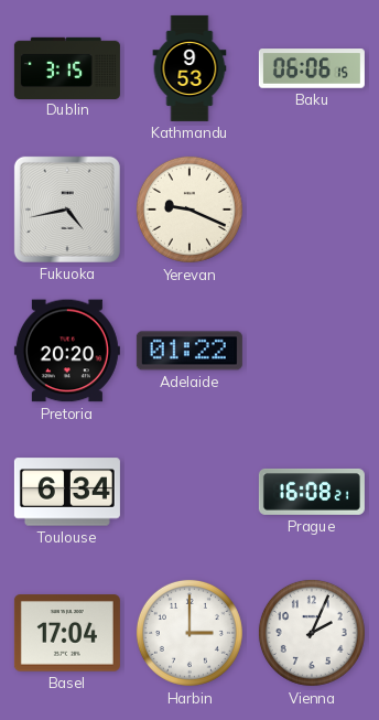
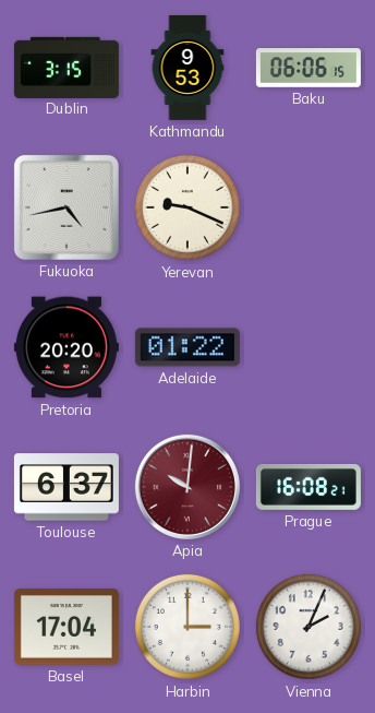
Toulouse: 6:34 -> 6:37 (66, 487)
Apia: none -> 10:01 (187, 487)
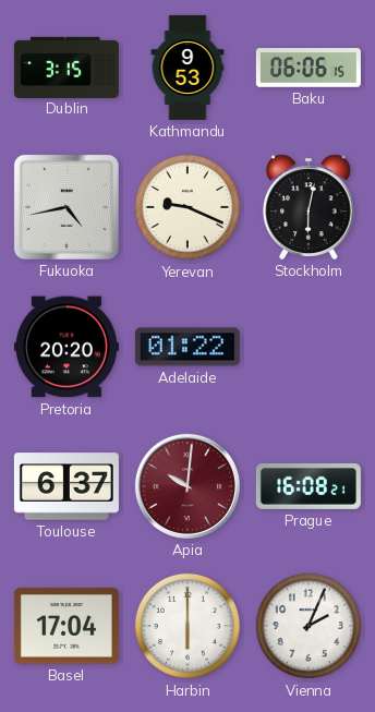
Stockholm: none -> 6:02 (309, 207)
Harbin: 3:00 -> 6:00 (187, 626)
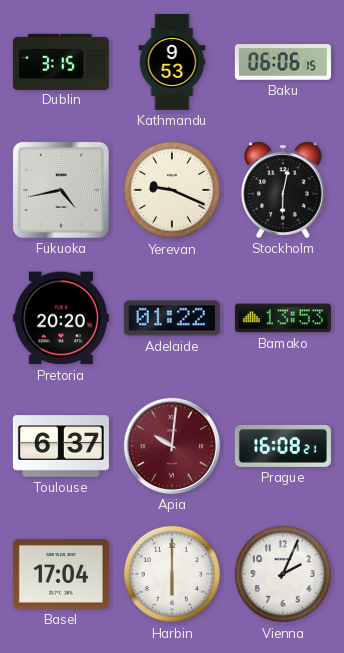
Bamako: none -> 13:53 (283, 318)
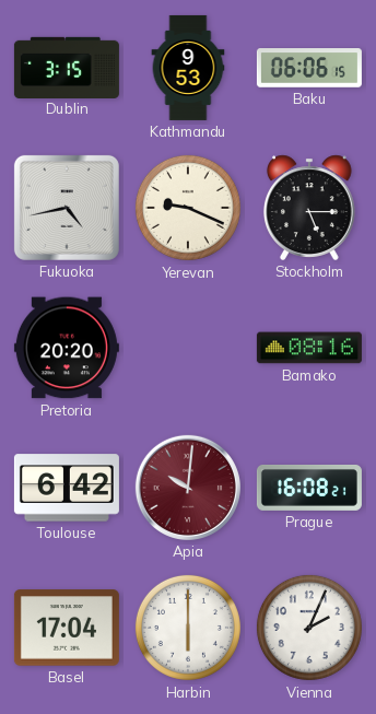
Stockholm: 6:02 -> 5:15 (309, 208)
Adelaide: 01:22 -> none (172, 318)
Bamako: 13:53 -> 08:16 (309, 348)
Toulouse: 6:37 -> 6:42 (67, 488)
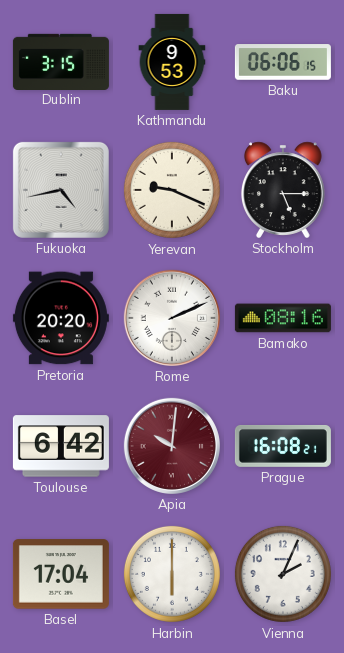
Rome: none -> 2:11 (172, 318)
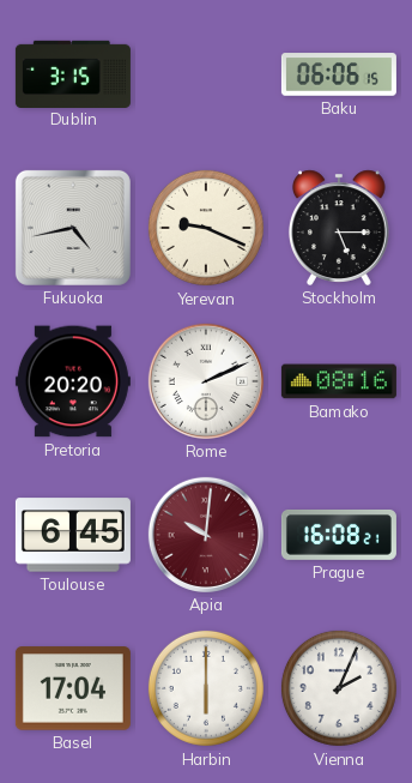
Kathmandu: 9:53 -> none (172, 62)
Toulouse: 6:42 -> 6:45 (73, 535)
